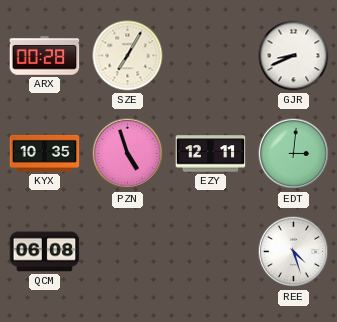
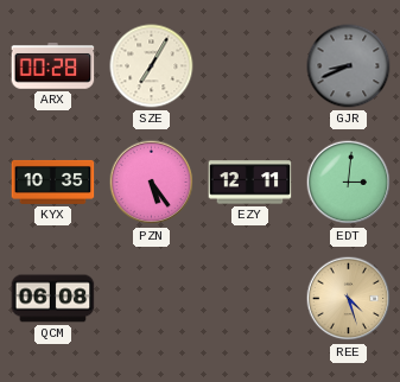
GJR dial: white -> grey (349, 66)
PZN: 4:57 -> 5:24 (152, 183)
REE dial: white -> champagne (349, 299)
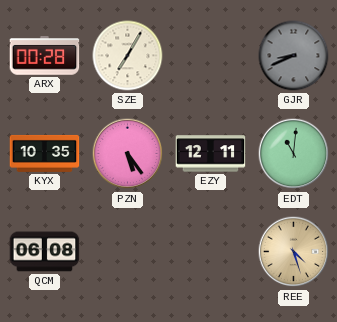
EDT: 3:01 -> 11:01 (294, 154)
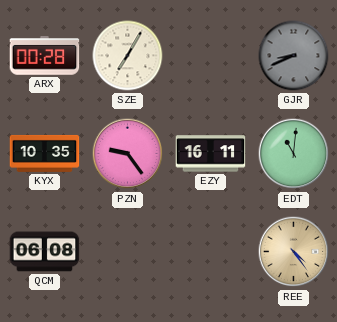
PZN: 5:24 -> 9:24 (128, 154)
EZY: 12:11 -> 16:11 (211, 154)
REE: 4:27 -> 4:24 (294, 252)
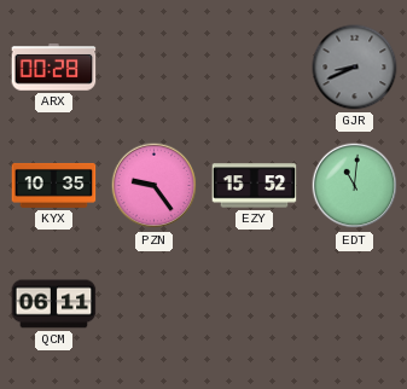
SZE: 7:05 -> none (128, 56)
EZY: 16:11 -> 15:52 (255, 186)
QCM: 06:08 -> 06:11 (54, 304)
REE: 4:24 -> none (294, 252)
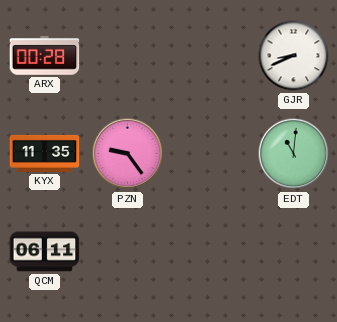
GJR dial: grey -> white (294, 56)
KYX: 10:35 -> 11:35 (45, 153)
EZY: 15:52 -> none (255, 186)
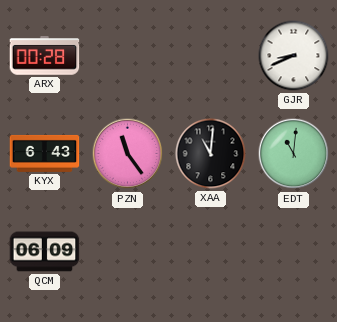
KYX: 11:35 -> 6:43 (45, 153)
PZN: 9:24 -> 11:24 (128, 154)
XAA: none -> 11:01 (211, 154)
QCM: 06:11 -> 06:09 (45, 252)
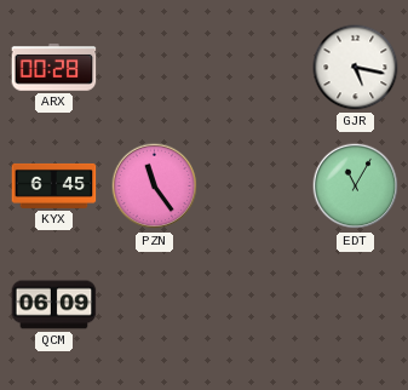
GJR: 8:41 -> 5:17 (356, 68)
KYX: 6:43 -> 6:45 (54, 185)
XAA: 11:01 -> none (211, 154)
EDT: 11:01 -> 11:05 (356, 187)
